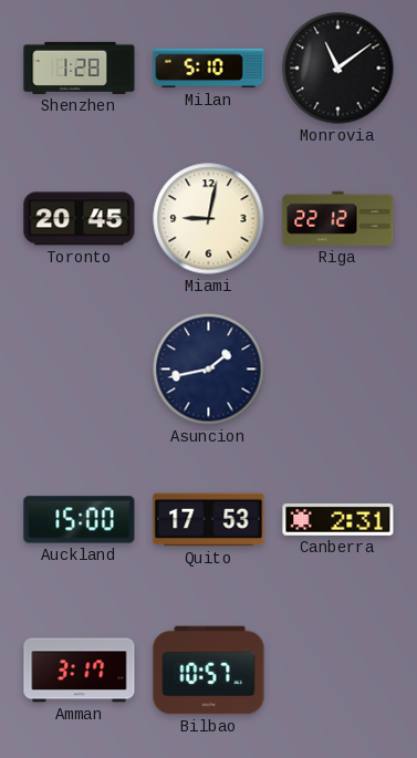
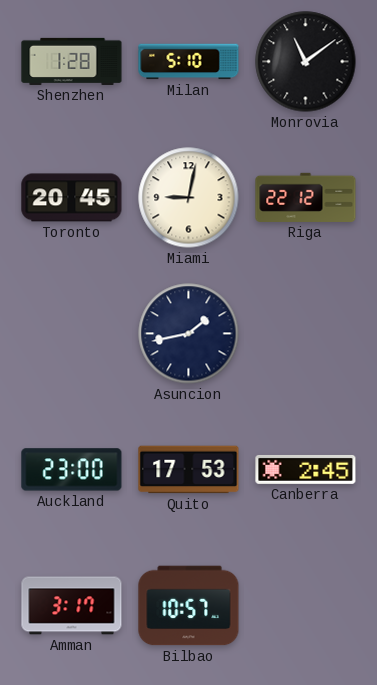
Auckland: 15:00 -> 23:00 (72, 470)
Canberra: 2:31 -> 2:45 (306, 469)
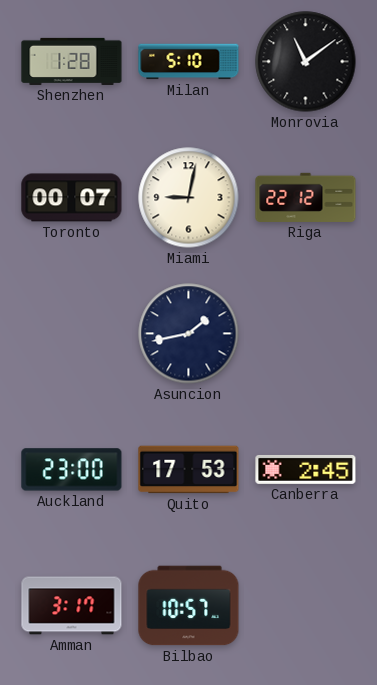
Toronto: 20:45 -> 00:07 (72, 198)
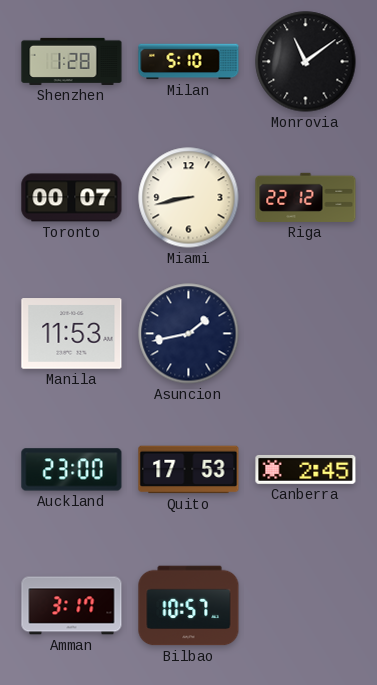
Miami: 9:02 -> 8:43 (189, 198)
Manila: none -> 11:53 (72, 334)
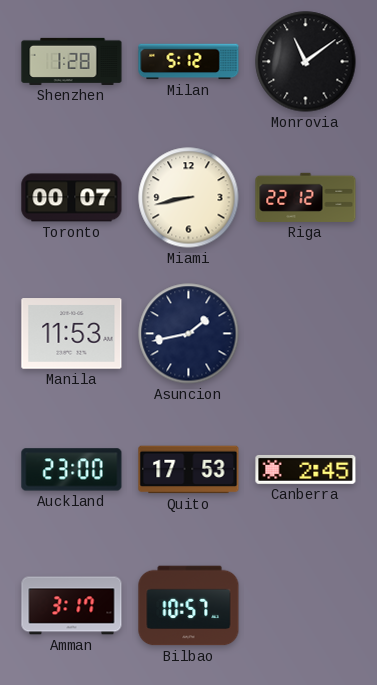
Milan: 5:10 -> 5:12 (189, 62)
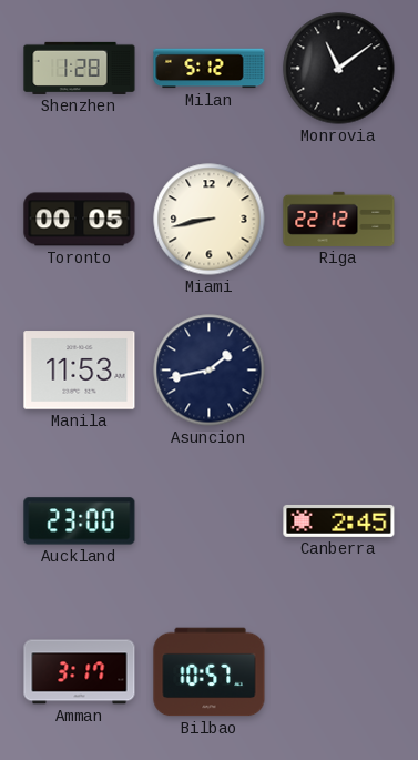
Toronto: 00:07 -> 00:05 (80, 220)
Quito: 17:53 -> none (189, 470)
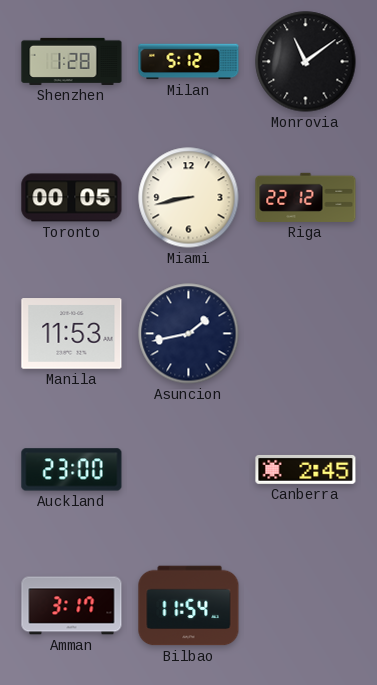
Bilbao: 10:57 -> 11:54 (189, 606)
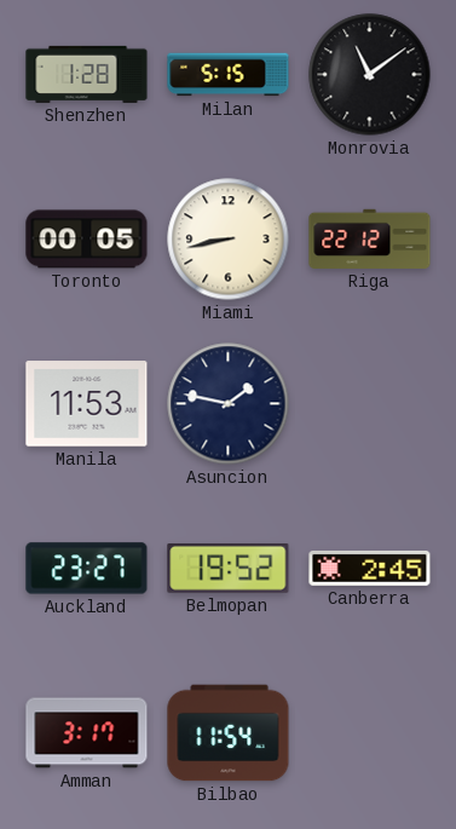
Milan: 5:12 -> 5:15 (229, 75)
Asuncion: 1:43 -> 1:47 (229, 404)
Auckland: 23:00 -> 23:27 (87, 569)
Belmopan: none -> 19:52 (229, 569)
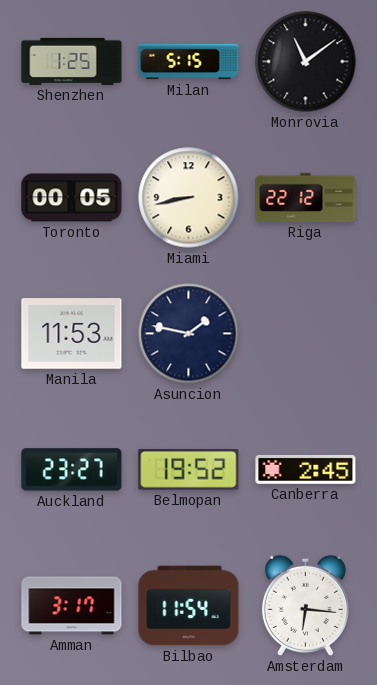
Shenzhen: 1:28 -> 1:25 (72, 61)
Amsterdam: none -> 6:16 (305, 605)
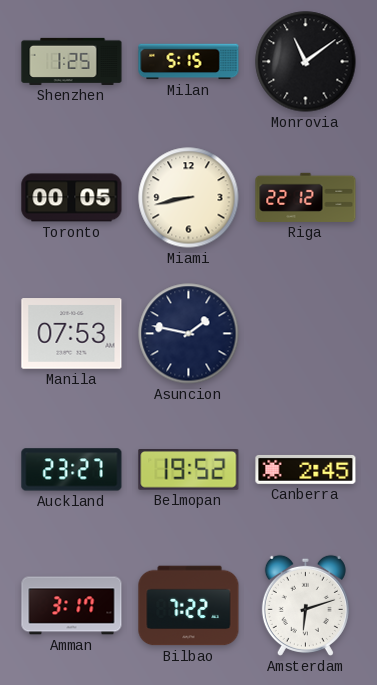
Manila: 11:53 -> 07:53 (72, 334)
Bilbao: 11:54 -> 7:22 (189, 606)
Amsterdam: 6:16 -> 6:12 (305, 605)
